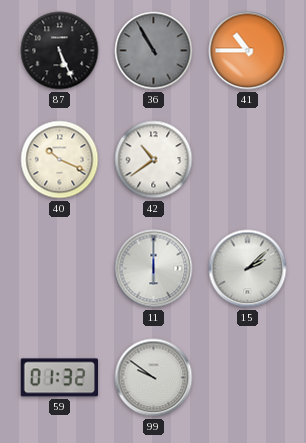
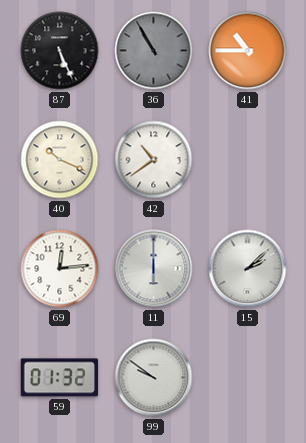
69: none -> 12:14 (60, 269)
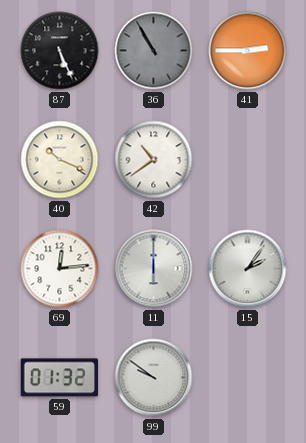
41: 10:45 -> 2:45 (248, 51)
15: 2:08 -> 2:06 (248, 269)
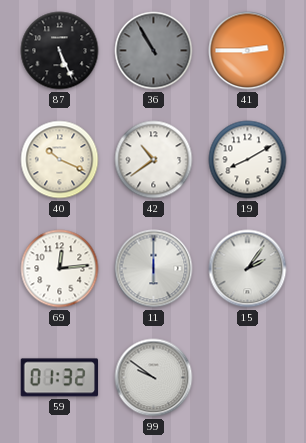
19: none -> 8:10 (248, 160)
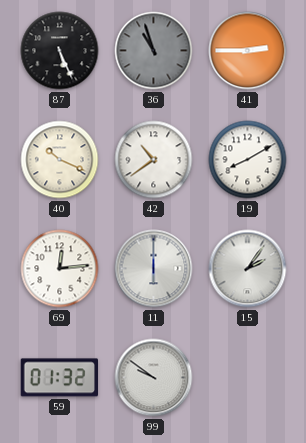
36: 10:55 -> 10:57 (154, 51)
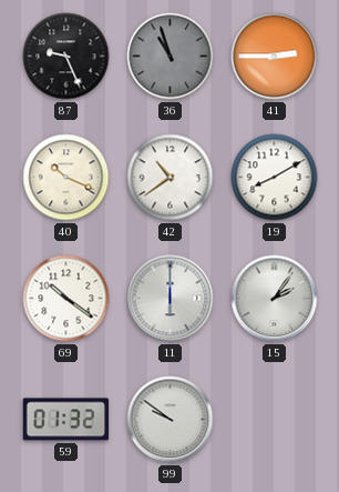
87: 5:26 -> 9:26 (66, 57)
69: 12:14 -> 10:21 (66, 299)
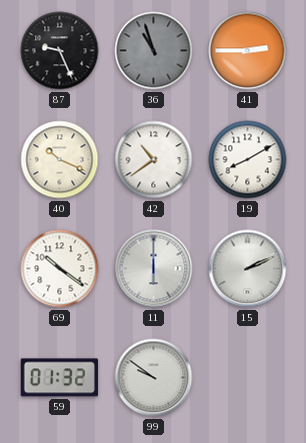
15: 2:06 -> 2:11 (248, 269)
